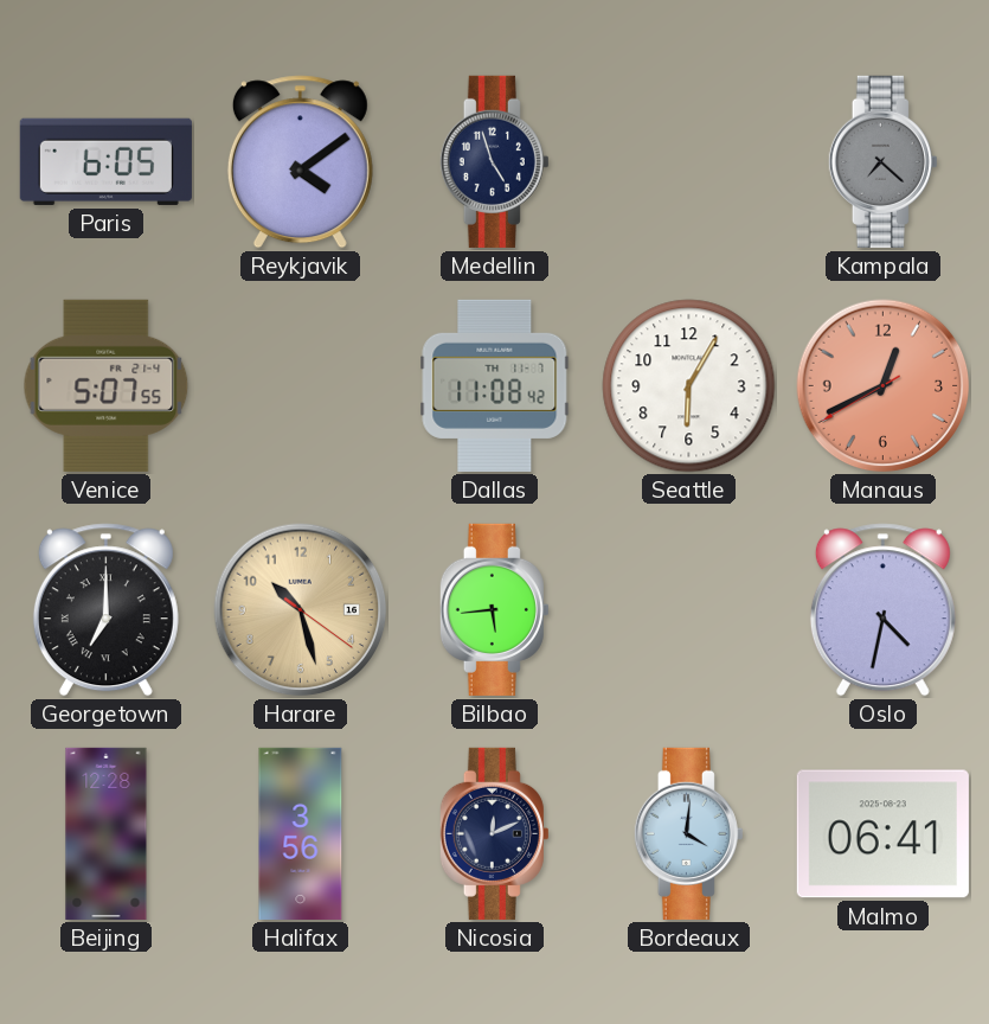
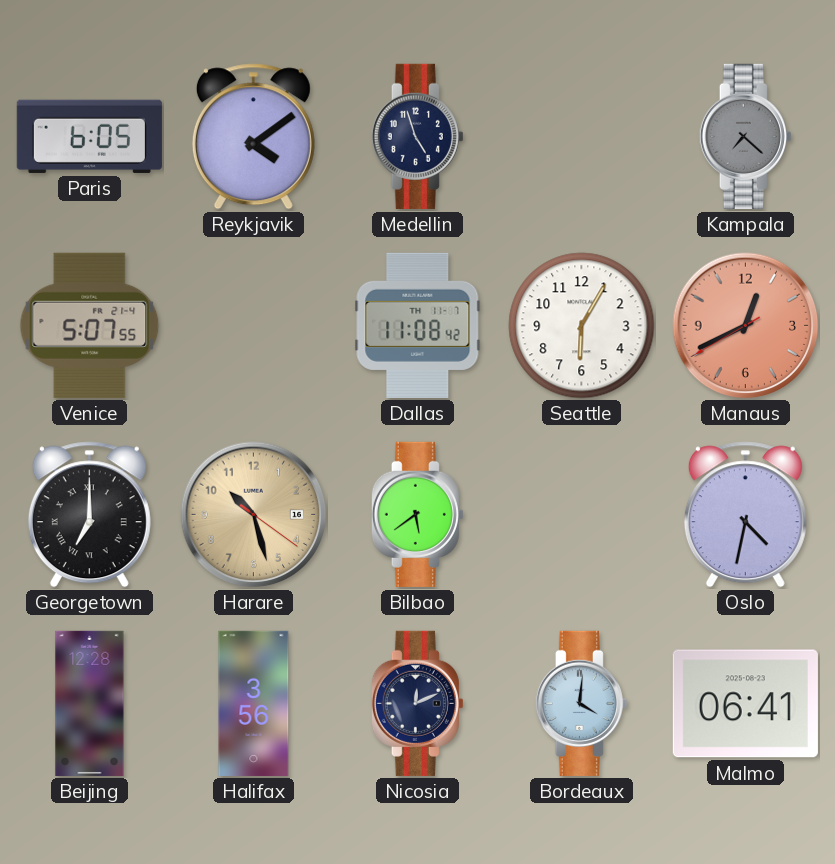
Bilbao: 5:44 -> 5:39 (417, 514)
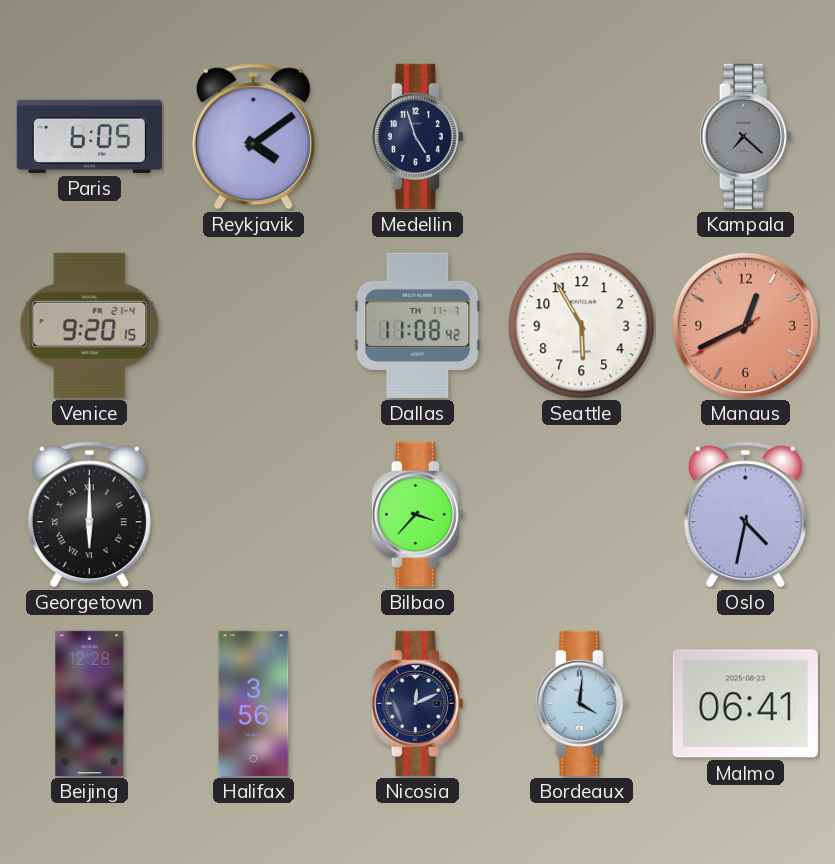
Venice: 5:07 -> 9:20 (90, 325)
Seattle: 6:05 -> 5:55 (582, 326)
Georgetown: 7:00 -> 6:00 (89, 515)
Harare: 10:27 -> none (254, 515)
Bilbao: 5:39 -> 3:37 (417, 514)
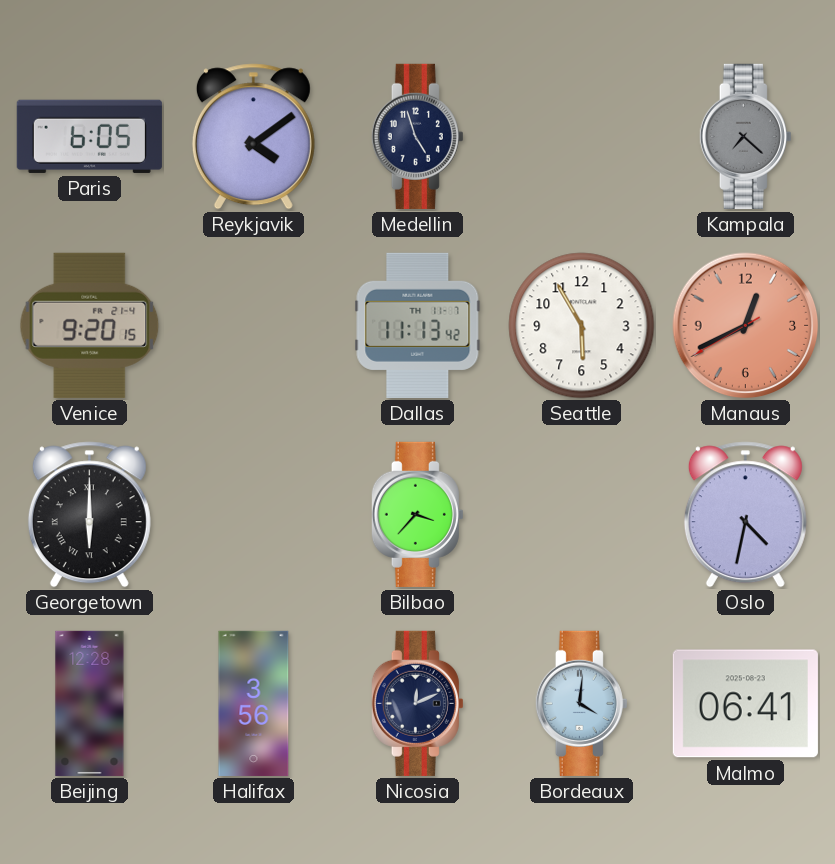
Dallas: 11:08 -> 11:13 (418, 325)
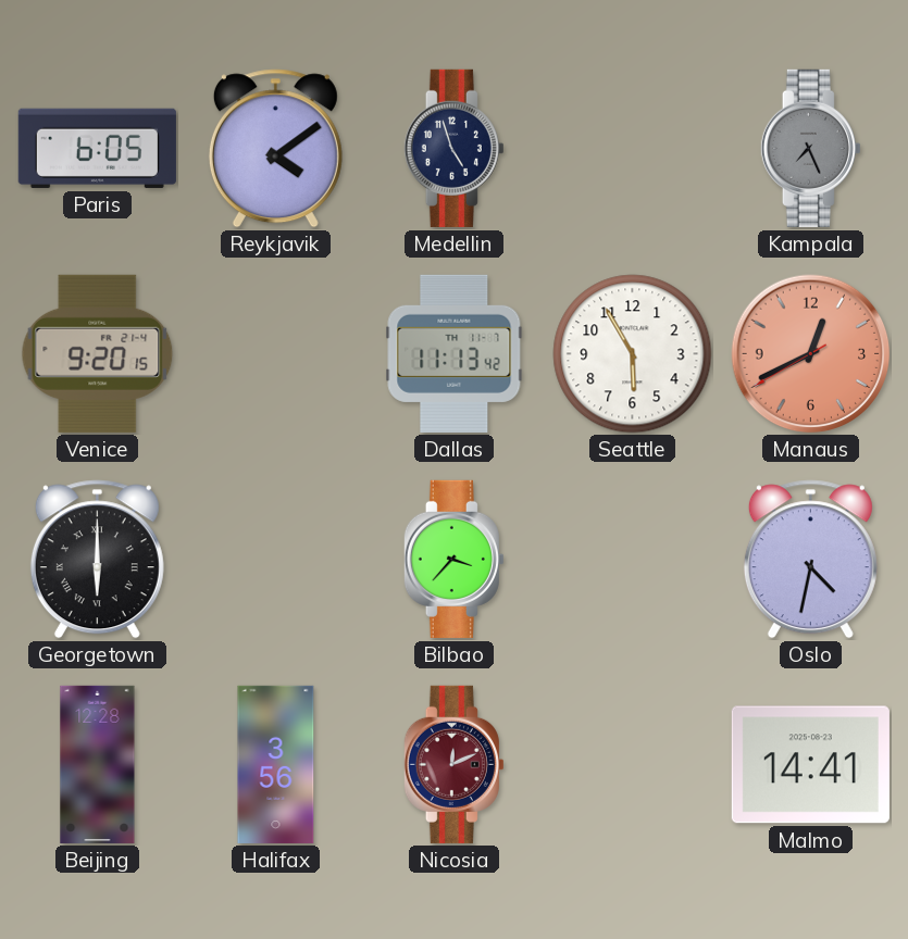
Kampala: 7:22 -> 7:26 (810, 148)
Nicosia dial: navy -> burgundy (453, 764)
Bordeaux: 4:01 -> none (581, 703)
Malmo: 06:41 -> 14:41 (810, 765)
